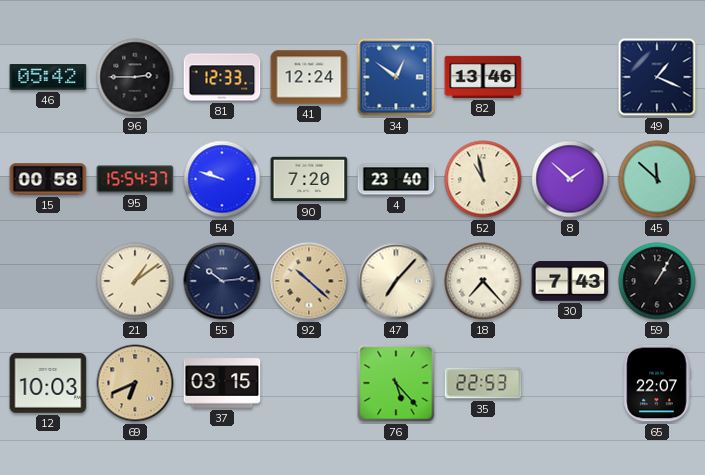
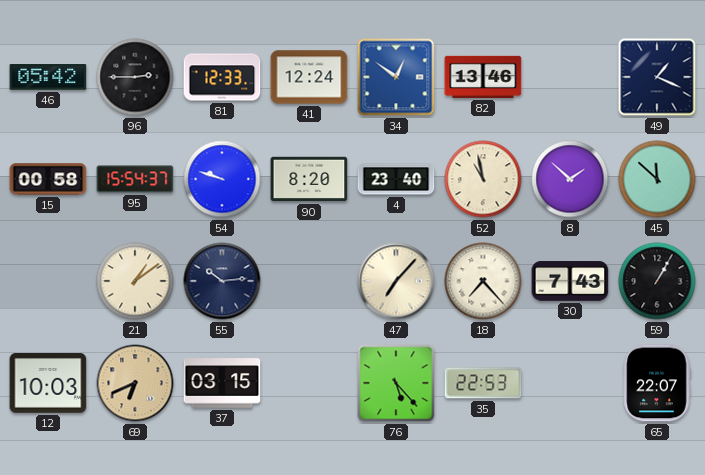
90: 7:20 -> 8:20 (309, 179)
92: 10:22 -> none (309, 281)
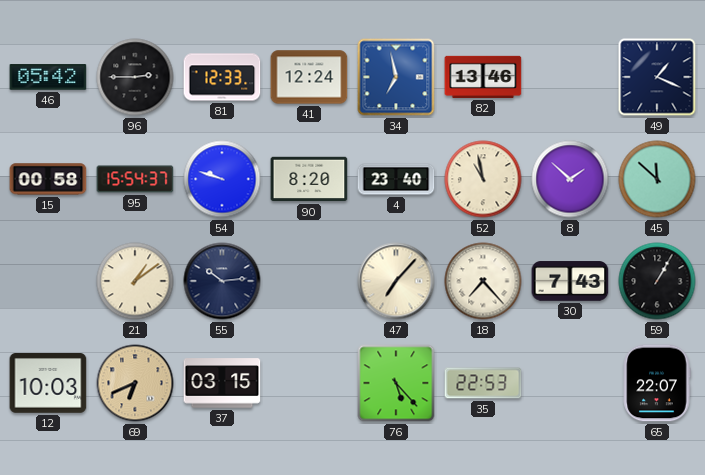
34: 12:51 -> 6:58 (396, 77)
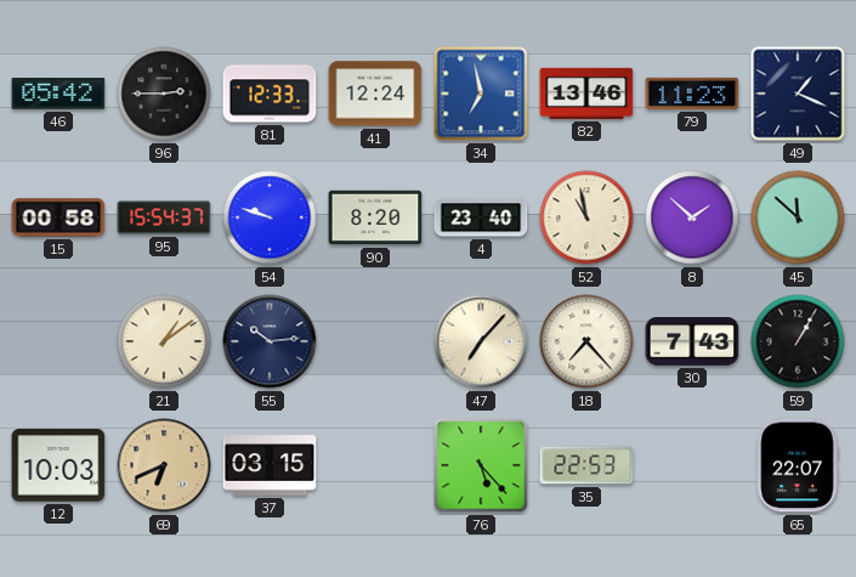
79: none -> 11:23 (692, 94)
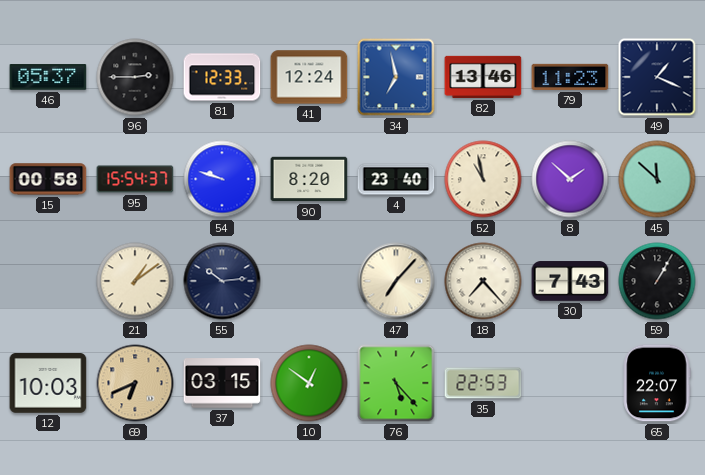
46: 05:42 -> 05:37 (48, 77)
10: none -> 12:51 (309, 383)
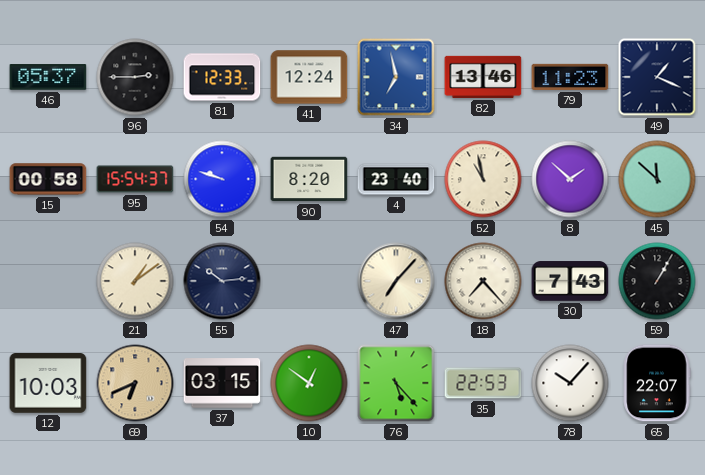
78: none -> 10:07 (570, 383)
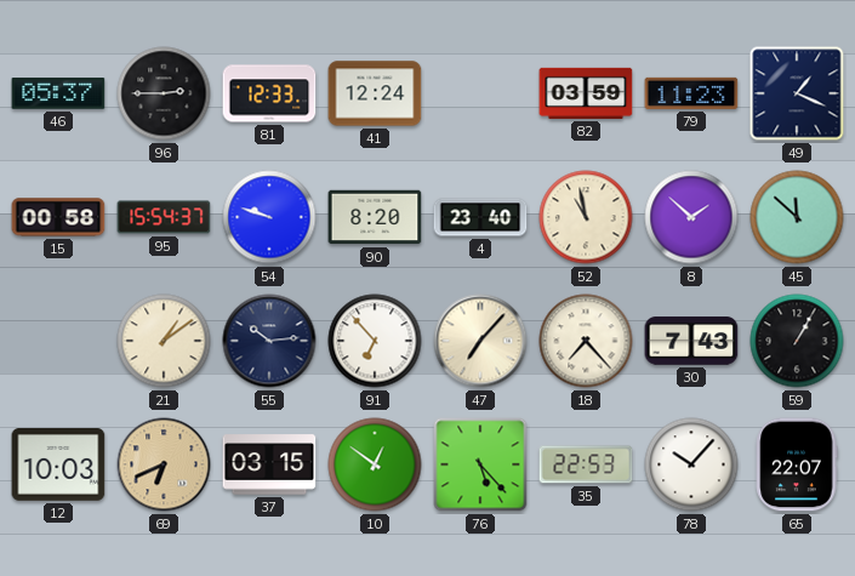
34: 6:58 -> none (396, 77)
82: 13:46 -> 03:59 (586, 93)
91: none -> 6:53 (375, 341)
